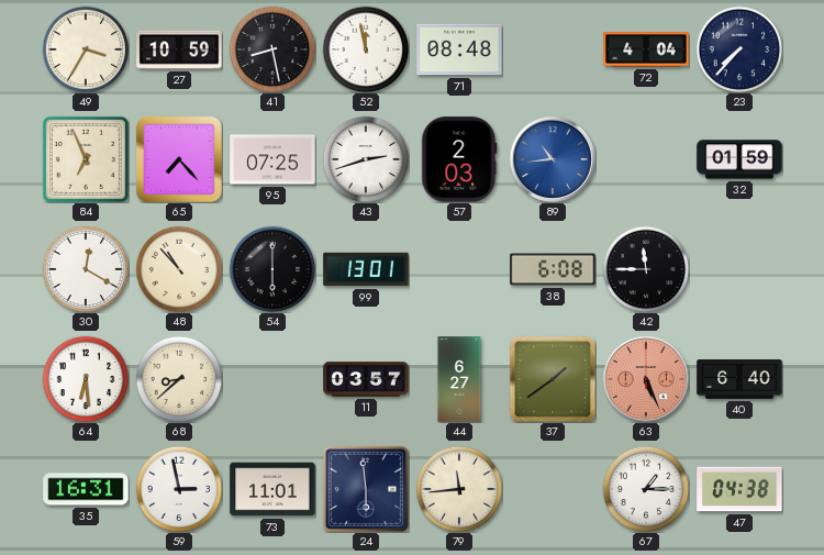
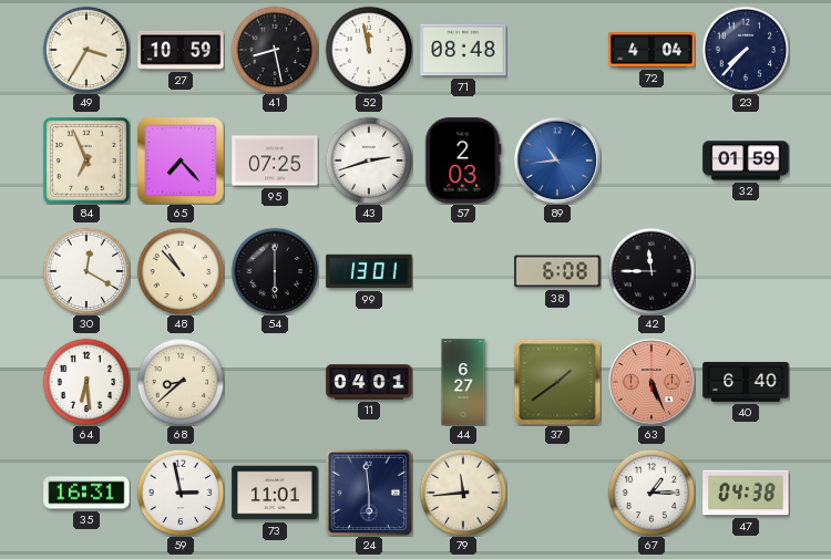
11: 03:57 -> 04:01 (369, 382)
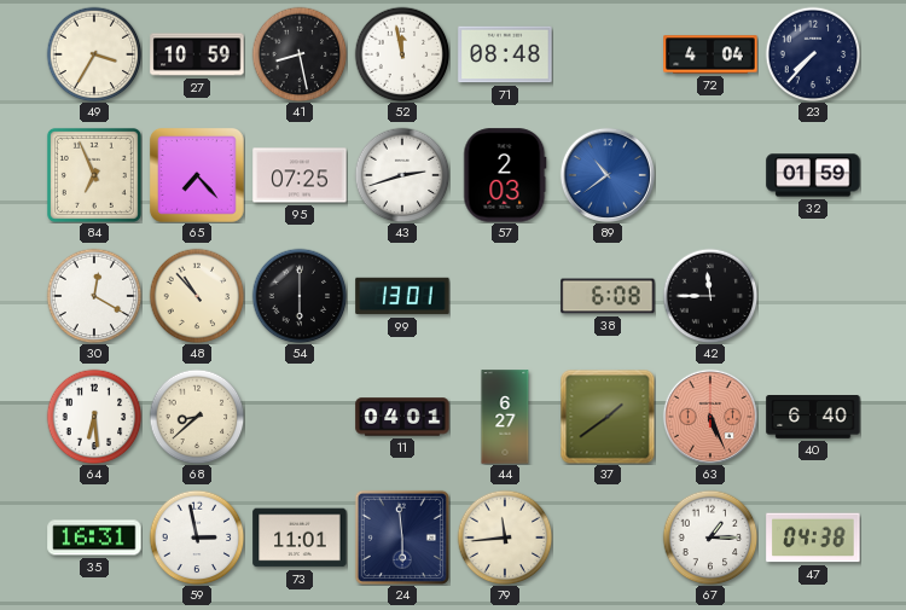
89: 10:44 -> 10:39 (608, 175)
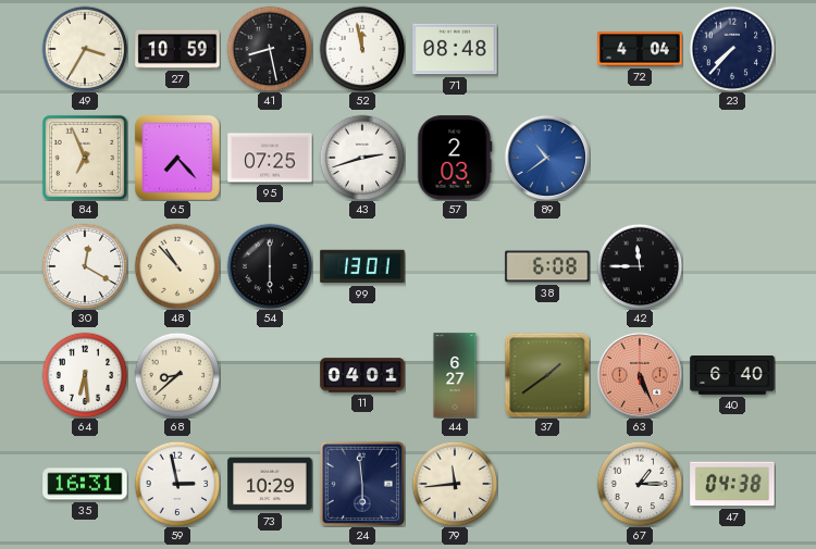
32: 01:59 -> none (813, 175)
73: 11:01 -> 10:29 (270, 484)
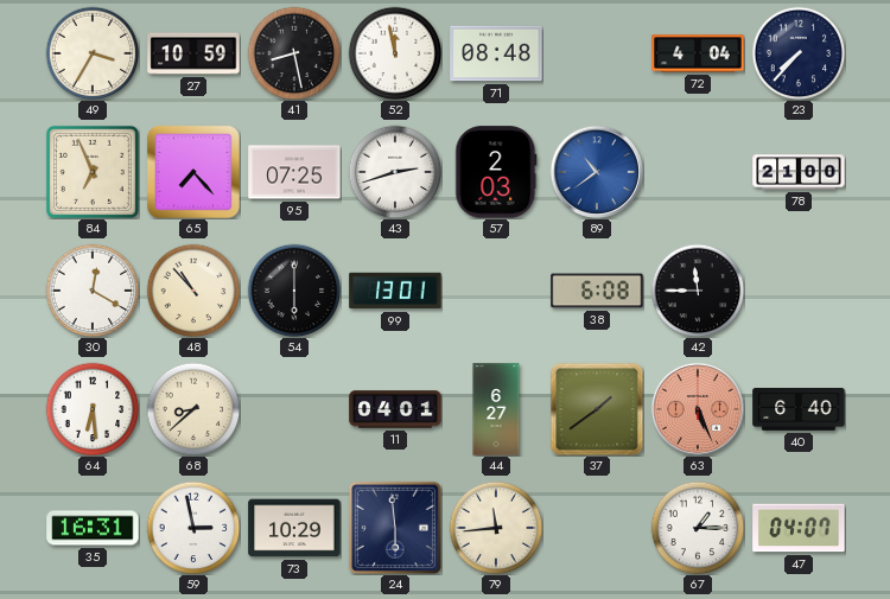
78: none -> 21:00 (799, 172)
47: 04:38 -> 04:07 (799, 528)
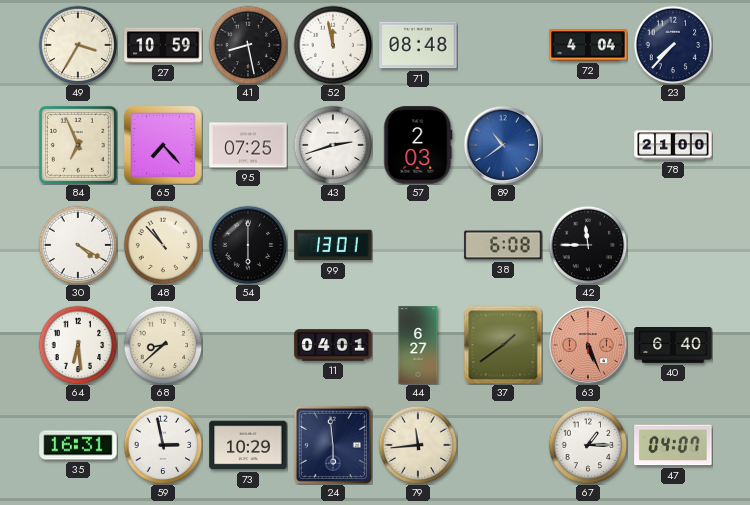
30: 12:20 -> 4:20 (78, 245)
